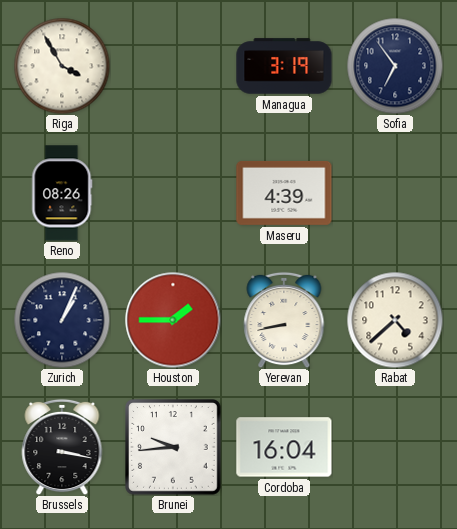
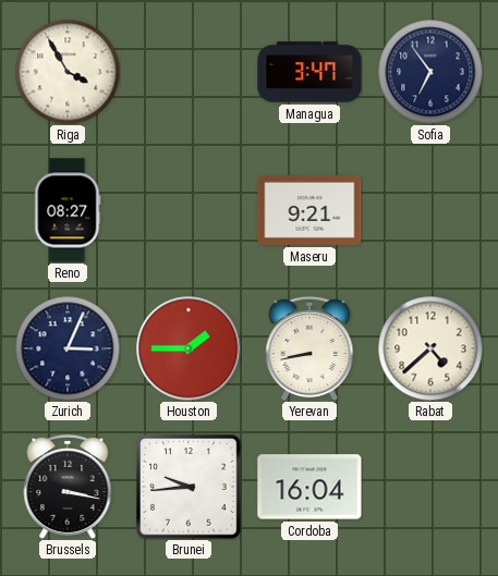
Managua: 3:19 -> 3:47 (309, 72)
Reno: 08:26 -> 08:27 (68, 210)
Maseru: 4:39 -> 9:21 (309, 210)
Zurich: 1:04 -> 3:04 (68, 348)
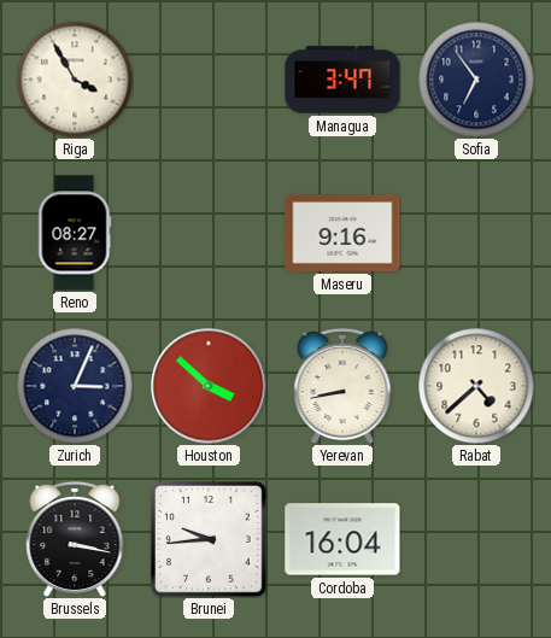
Maseru: 9:21 -> 9:16 (342, 233)
Houston: 1:45 -> 3:52 (209, 386)
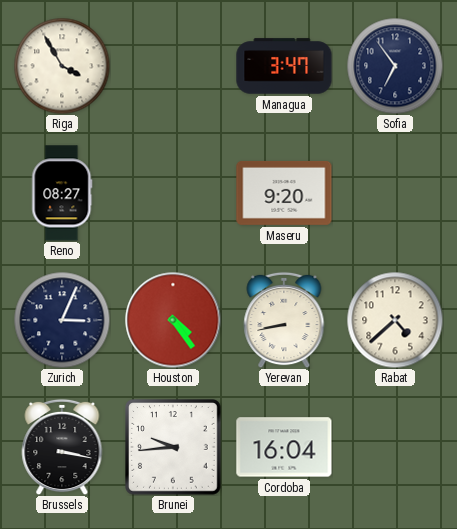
Maseru: 9:16 -> 9:20 (284, 193)
Houston: 3:52 -> 4:24 (173, 320)
